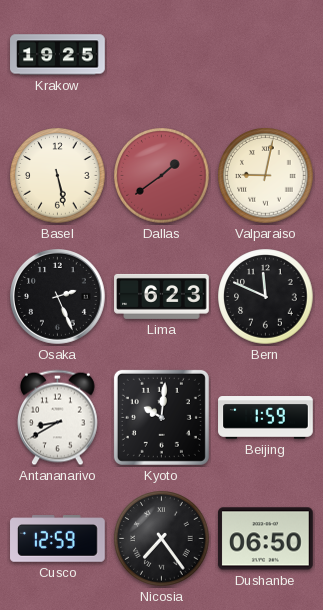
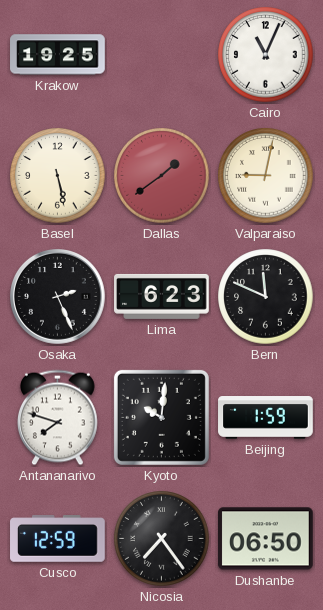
Cairo: none -> 11:04 (266, 55)
Antananarivo: 8:40 -> 7:48 (57, 418)
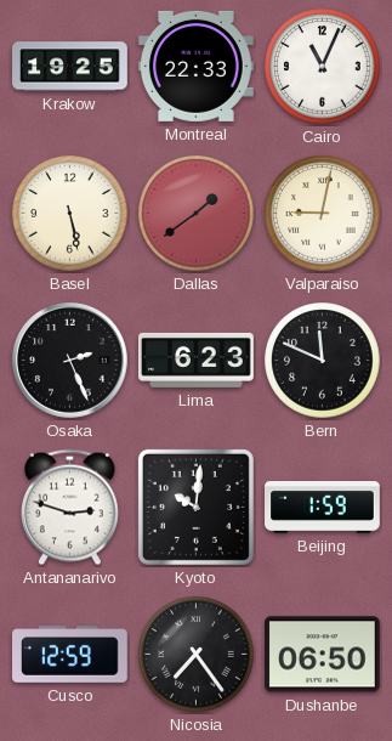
Montreal: none -> 22:33 (197, 66)
Antananarivo: 7:48 -> 2:48 (69, 508)
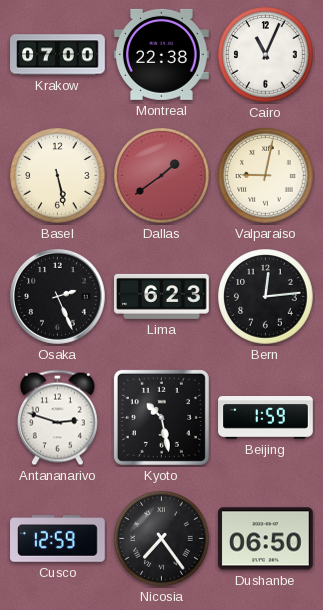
Krakow: 19:25 -> 07:00 (58, 55)
Montreal: 22:33 -> 22:38 (162, 54)
Bern: 11:49 -> 12:14 (266, 297)
Kyoto: 10:01 -> 10:28 (161, 417)
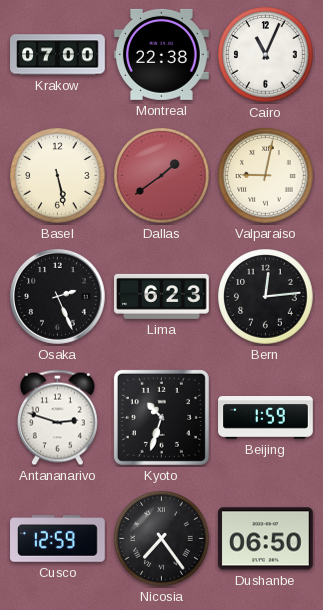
Kyoto: 10:28 -> 10:33 (161, 417)
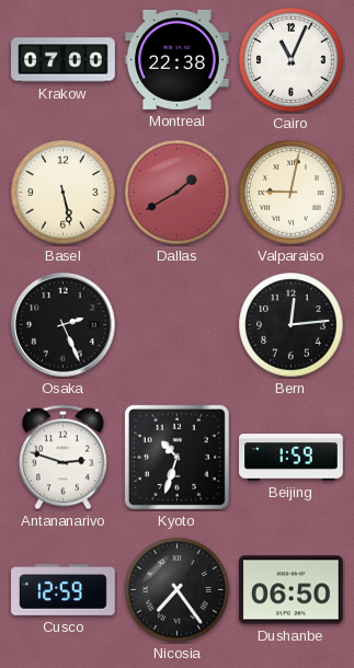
Dallas: 1:39 -> 1:40 (178, 193)
Lima: 6:23 -> none (162, 296)
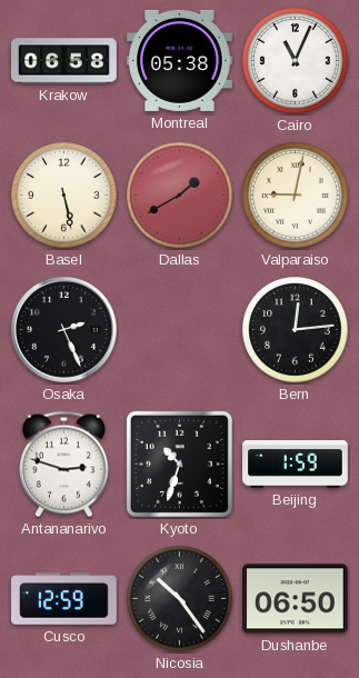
Krakow: 07:00 -> 06:58 (64, 61)
Montreal: 22:38 -> 05:38 (180, 60)
Nicosia: 7:24 -> 10:24 (180, 599)
